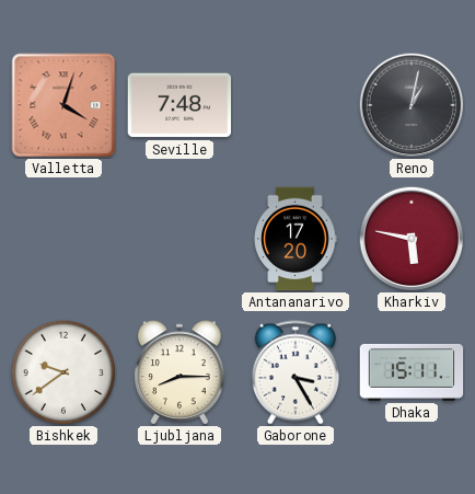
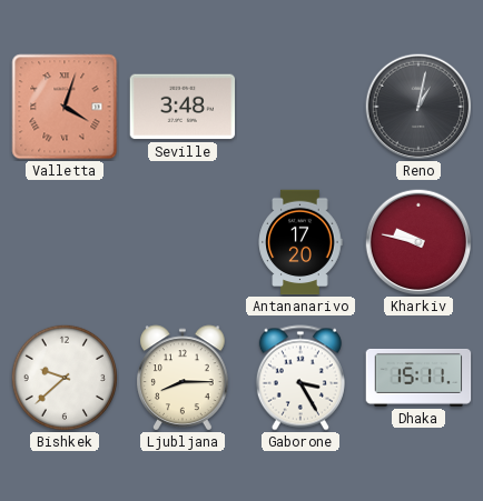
Seville: 7:48 -> 3:48 (183, 107)
Kharkiv: 5:47 -> 9:47 (418, 242)
Bishkek: 9:39 -> 9:38 (63, 377)
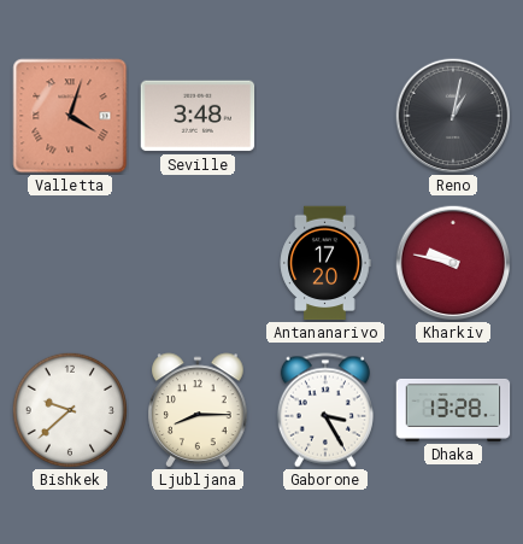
Dhaka: 15:11 -> 13:28 (453, 410)
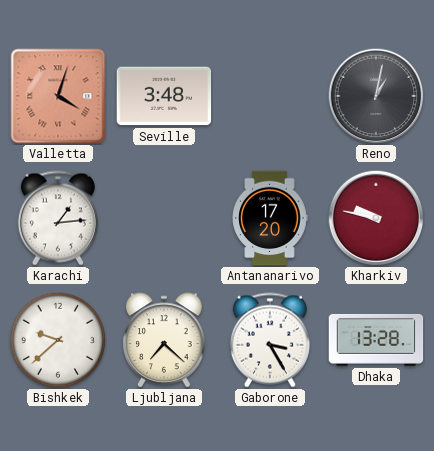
Karachi: none -> 1:14 (58, 218)
Ljubljana: 8:15 -> 7:22 (164, 340)
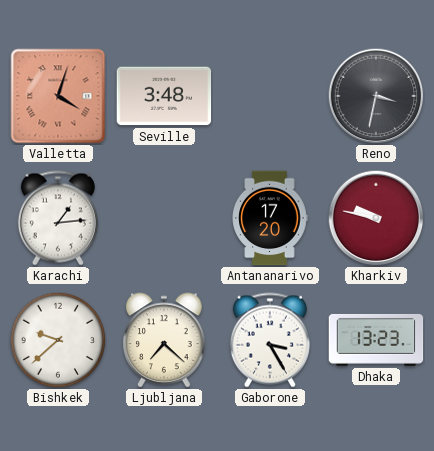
Reno: 1:02 -> 3:32 (376, 96)
Dhaka: 13:28 -> 13:23 (376, 340)
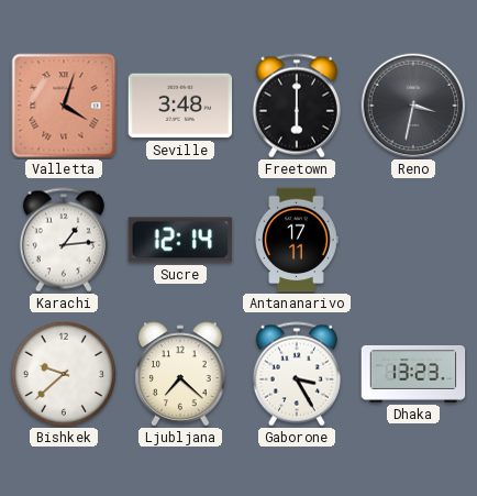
Freetown: none -> 6:00 (297, 106)
Sucre: none -> 12:14 (179, 240)
Antananarivo: 17:20 -> 17:11 (297, 240)
Kharkiv: 9:47 -> none (376, 218)
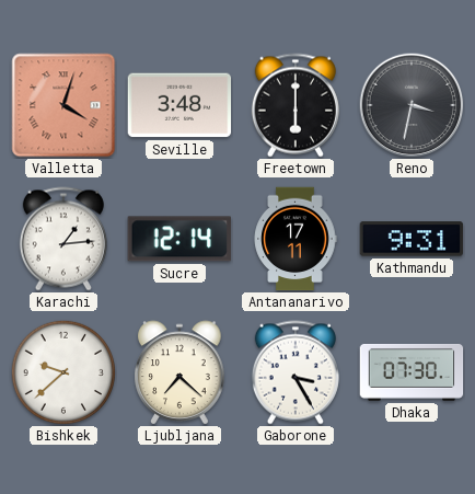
Kathmandu: none -> 9:31 (412, 239)
Dhaka: 13:23 -> 07:30 (412, 372)
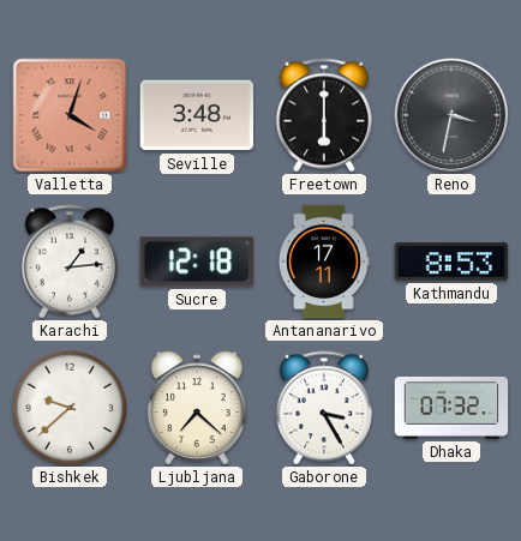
Sucre: 12:14 -> 12:18 (196, 262)
Kathmandu: 9:31 -> 8:53 (451, 262)
Dhaka: 07:30 -> 07:32 (451, 408)
